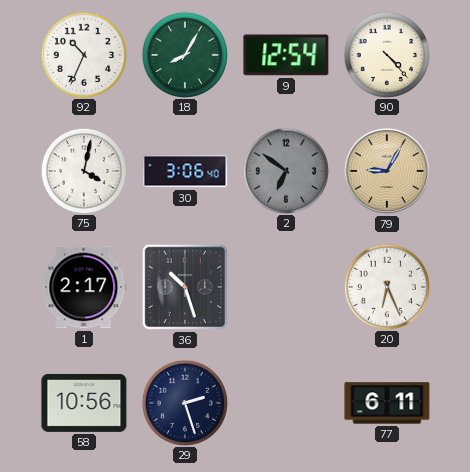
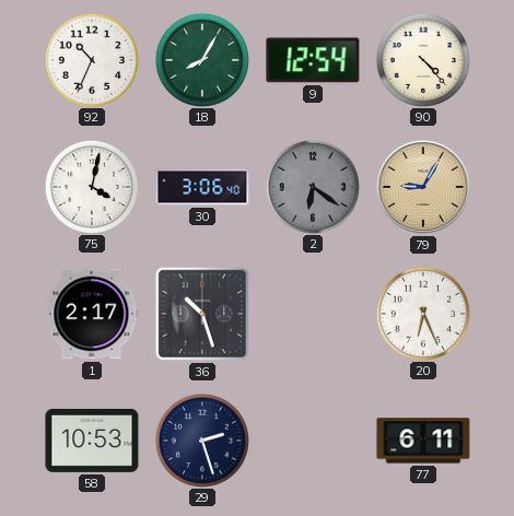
2: 6:51 -> 6:21 (312, 186)
58: 10:56 -> 10:53 (92, 441)
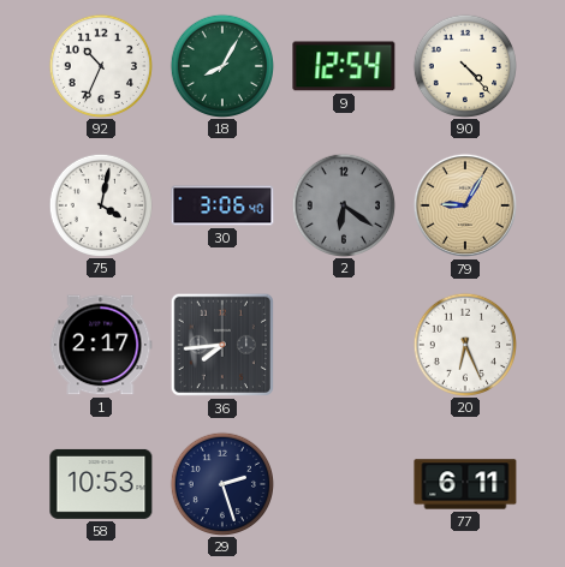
36: 10:27 -> 7:44 (222, 345)
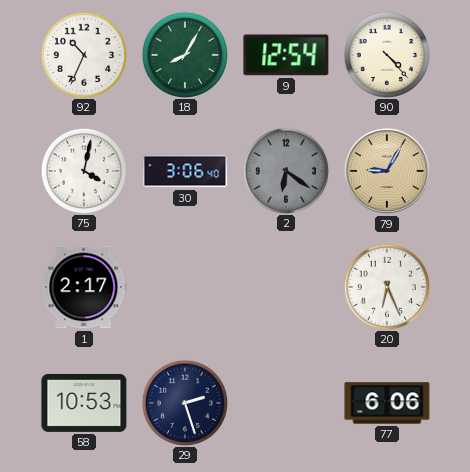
36: 7:44 -> none (222, 345)
77: 6:11 -> 6:06 (387, 403)
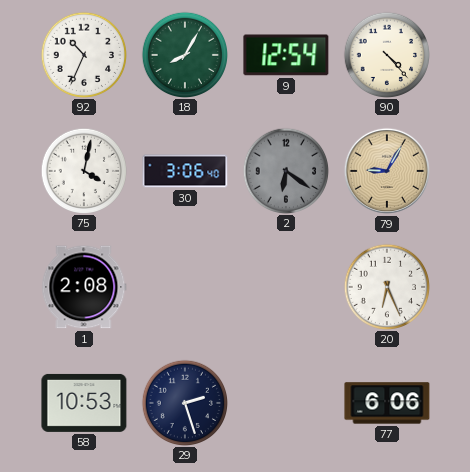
1: 2:17 -> 2:08 (84, 287)
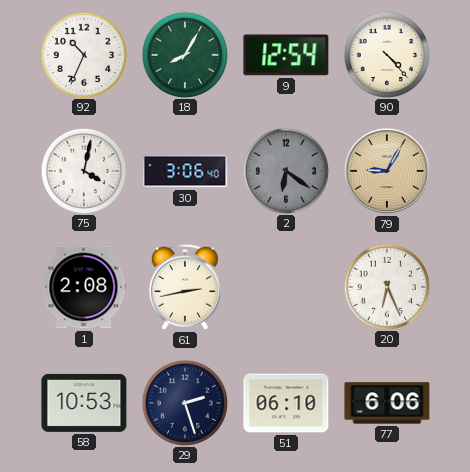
61: none -> 2:43 (185, 287)
51: none -> 06:10 (286, 403)
